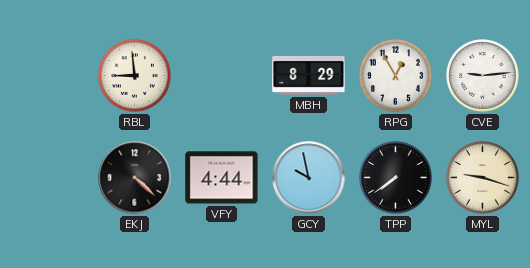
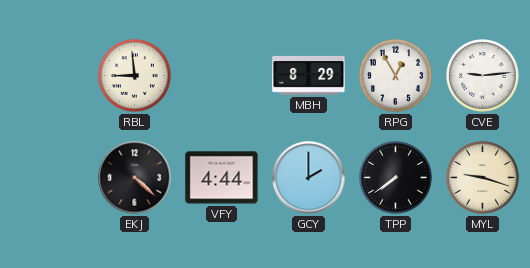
GCY: 9:58 -> 2:00 (309, 178)
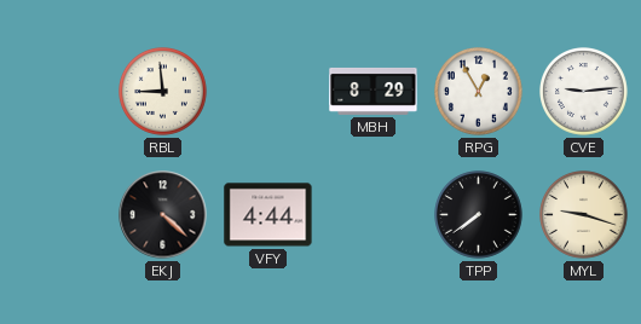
GCY: 2:00 -> none (309, 178)
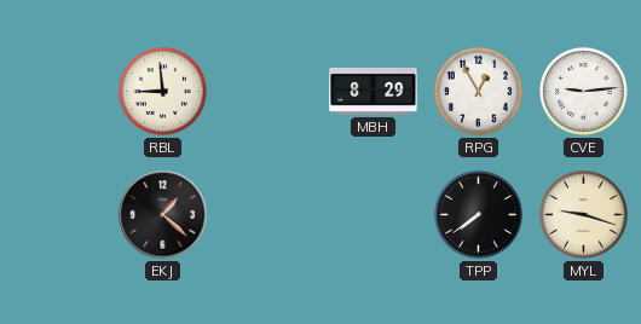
EKJ: 4:22 -> 1:22 (163, 215)
VFY: 4:44 -> none (268, 215)
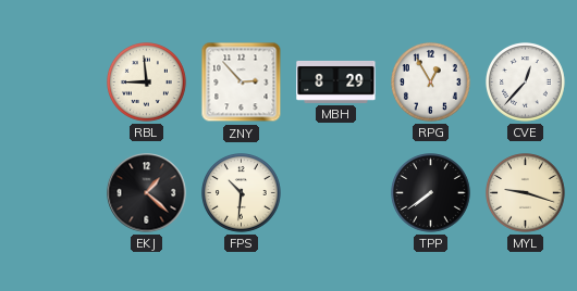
ZNY: none -> 2:53 (242, 83)
CVE: 9:14 -> 12:37 (526, 83)
FPS: none -> 10:31 (242, 193)
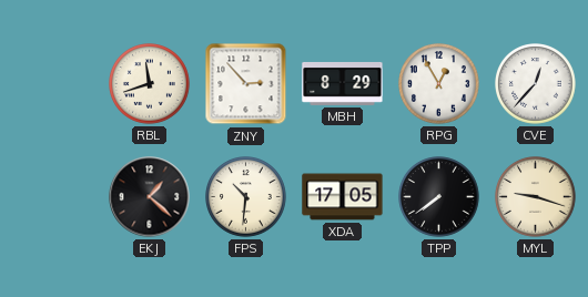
RBL: 8:59 -> 11:42 (150, 84)
XDA: none -> 17:05 (343, 197)
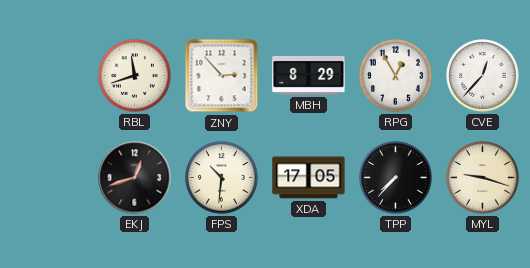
EKJ: 1:22 -> 12:42 (135, 178)
TPP: 7:39 -> 7:37 (396, 178)
